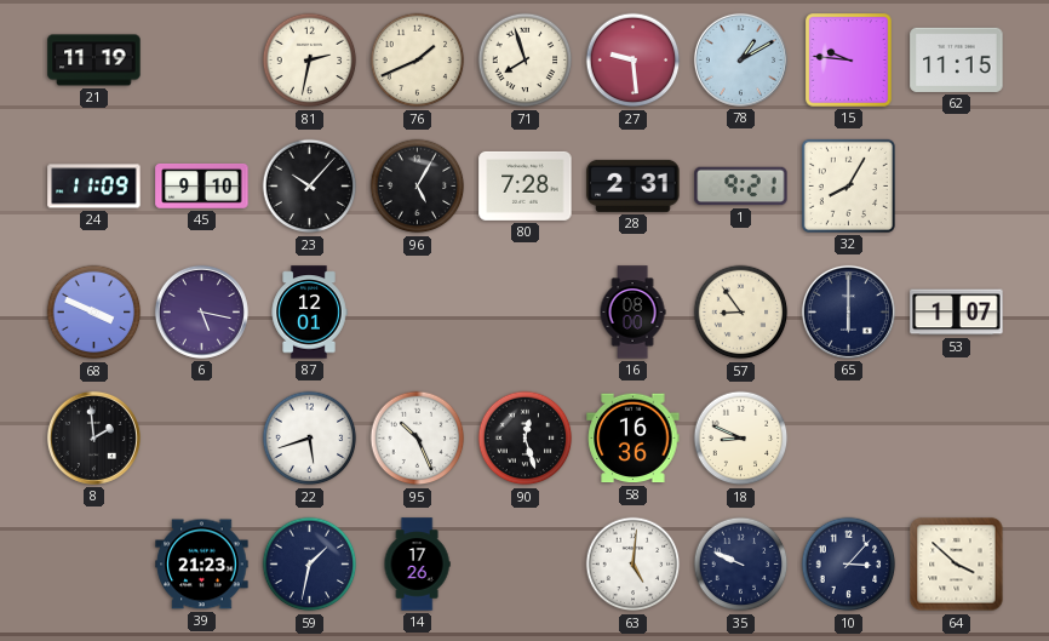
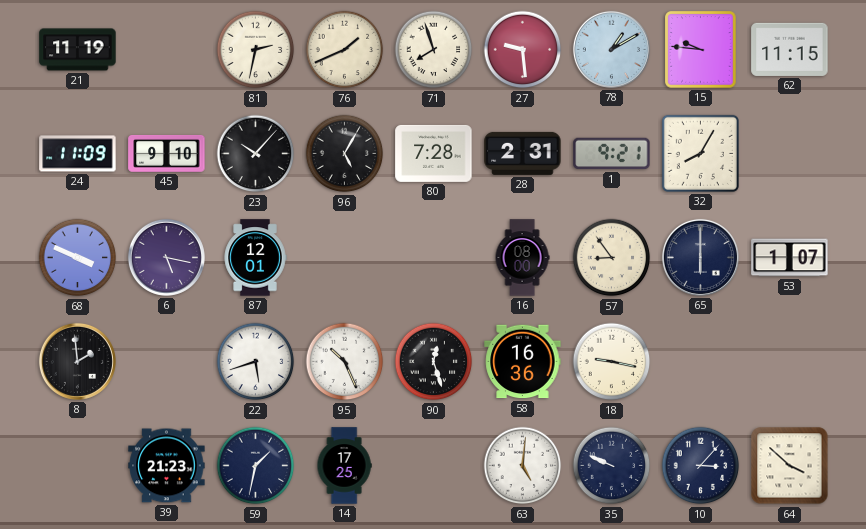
18: 8:49 -> 9:17 (612, 362)
14: 17:26 -> 17:25 (344, 466)
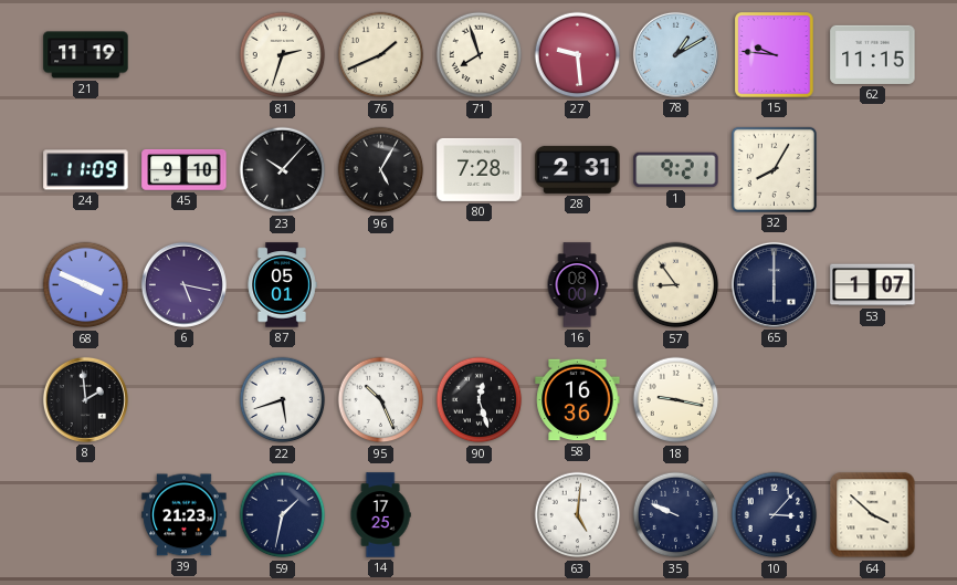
81: 2:32 -> 2:33 (283, 55)
87: 12:01 -> 05:01 (282, 285)
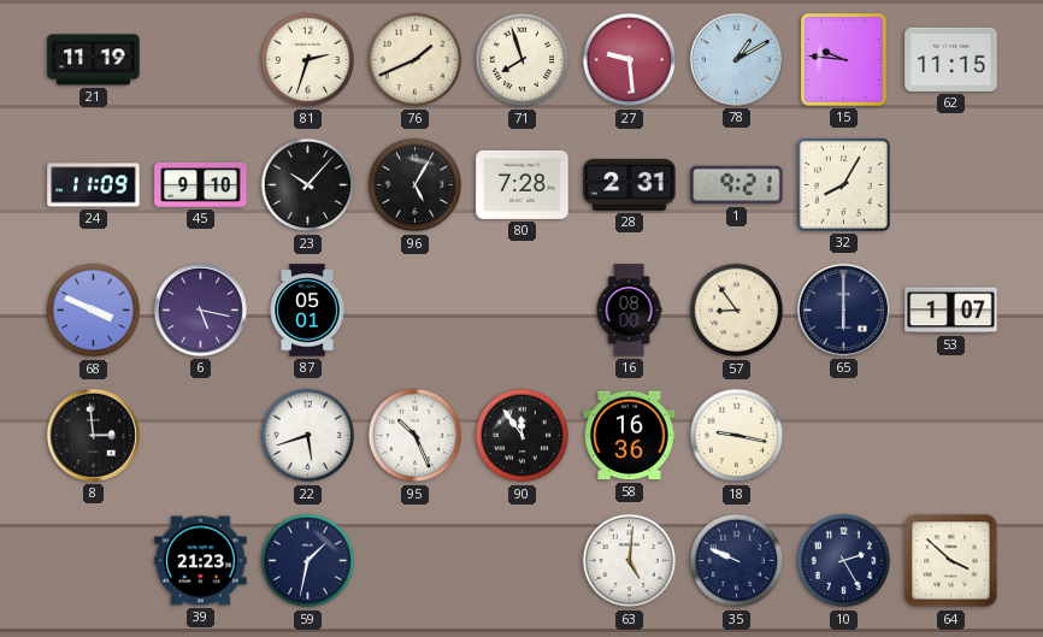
8: 1:59 -> 2:59 (93, 435)
90: 12:27 -> 11:54 (523, 436)
14: 17:25 -> none (380, 515)
10: 3:07 -> 2:25 (844, 561)
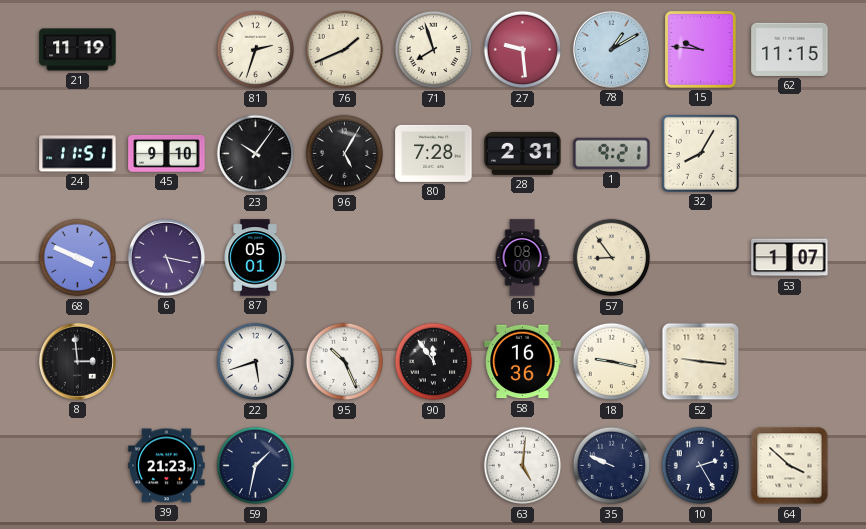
24: 11:09 -> 11:51 (78, 154)
23: 10:07 -> 10:06 (256, 154)
65: 6:00 -> none (843, 309)
52: none -> 9:16 (701, 362)
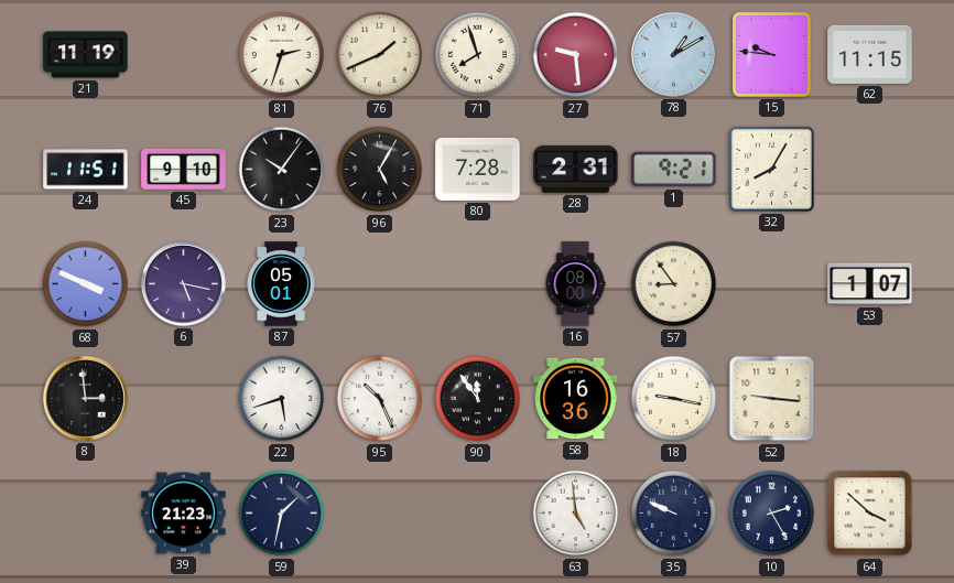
63: 5:01 -> 4:59 (576, 514)
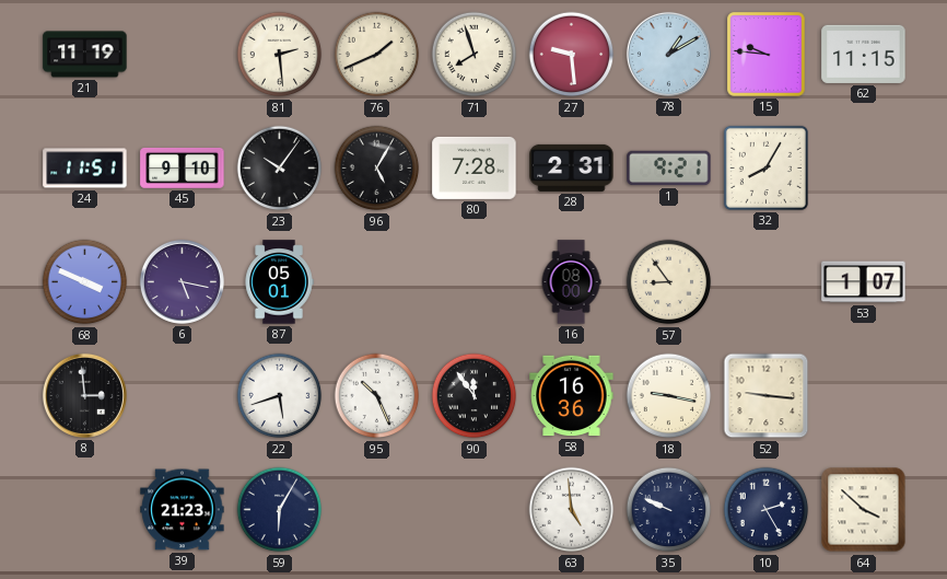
81: 2:33 -> 2:29 (280, 55)
59: 1:32 -> 6:05 (280, 510)
